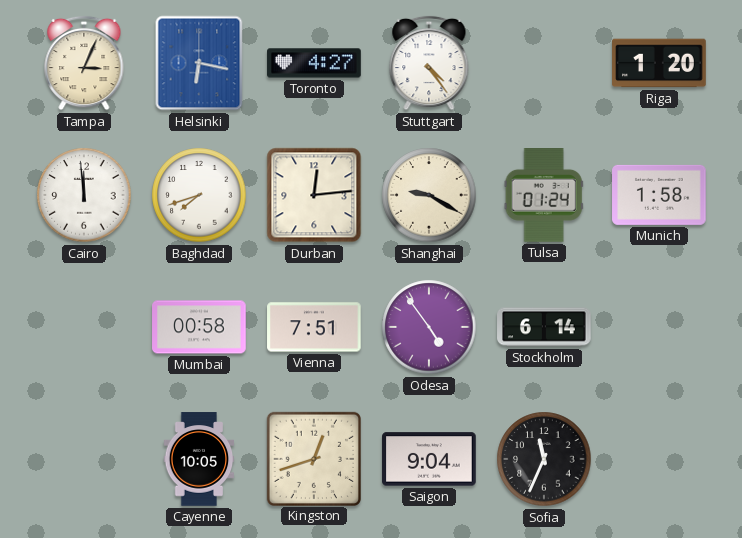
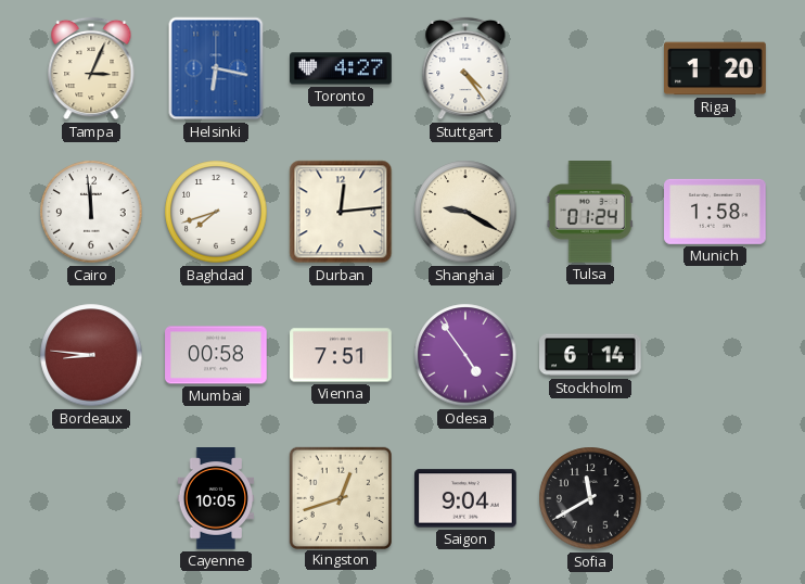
Bordeaux: none -> 8:46 (91, 355)
Sofia: 11:34 -> 11:40 (590, 498)
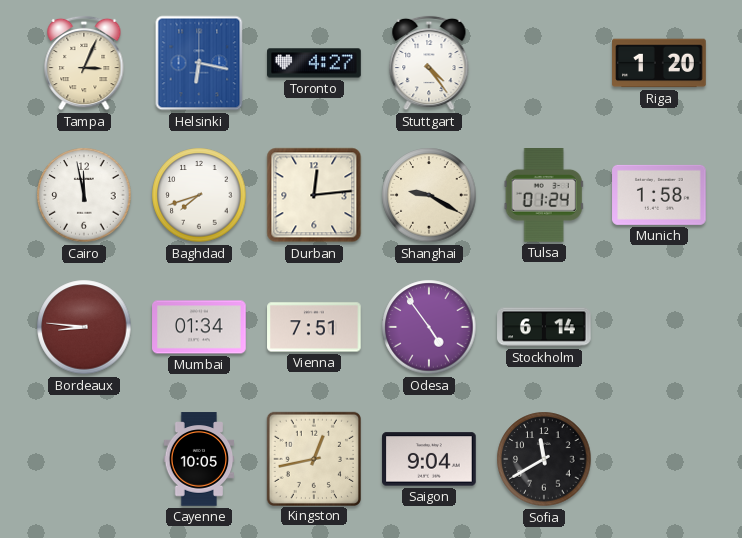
Cairo: 11:59 -> 11:58 (84, 195)
Mumbai: 00:58 -> 01:34 (199, 327)
Kingston: 12:42 -> 12:43 (313, 458)
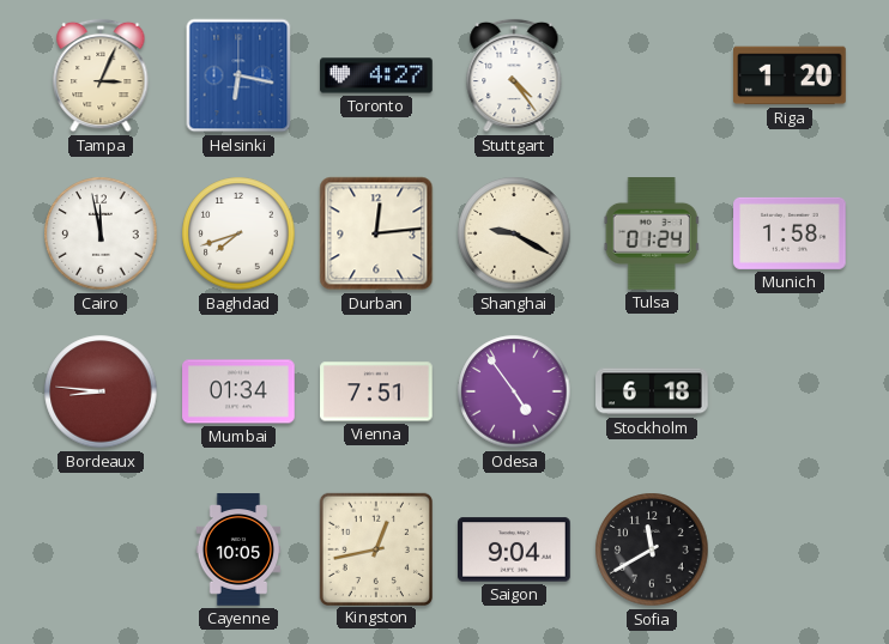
Stockholm: 6:14 -> 6:18 (652, 391)
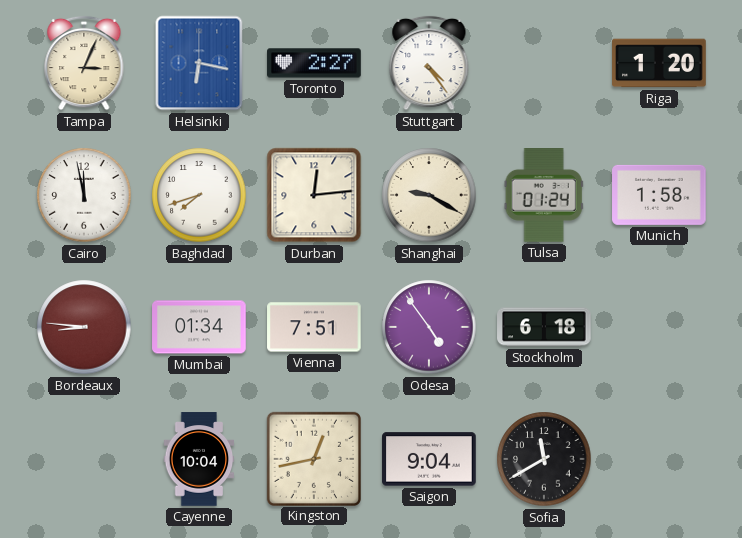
Toronto: 4:27 -> 2:27 (314, 63)
Cayenne: 10:05 -> 10:04 (199, 459)
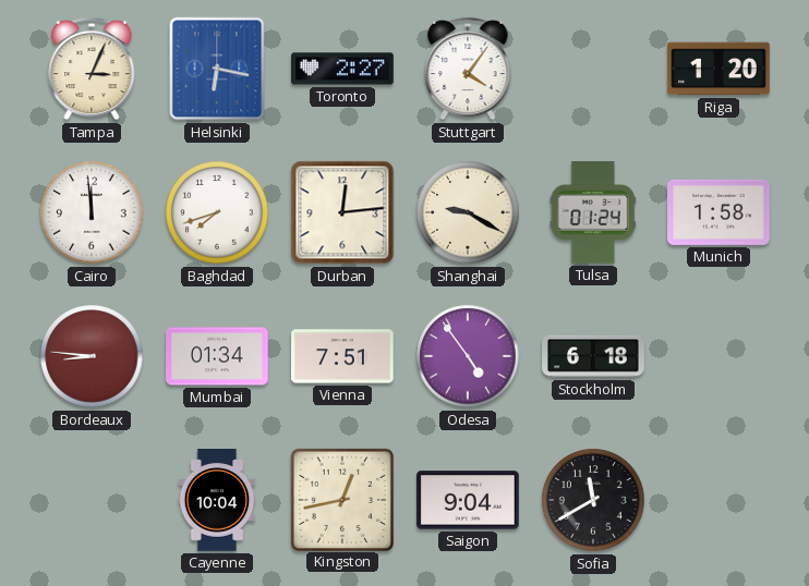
Stuttgart: 4:24 -> 4:06 (468, 69)
Cairo: 11:58 -> 11:59 (92, 212)
